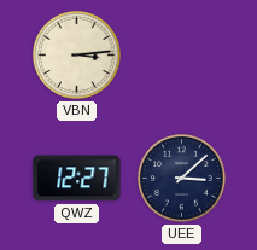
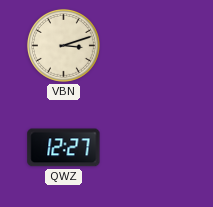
VBN: 3:14 -> 3:12 (63, 45)
UEE: 3:08 -> none (181, 178)
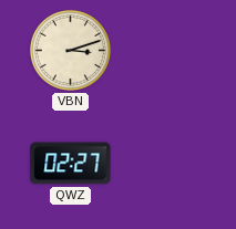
QWZ: 12:27 -> 02:27 (71, 164)
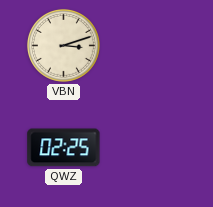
QWZ: 02:27 -> 02:25 (64, 148)
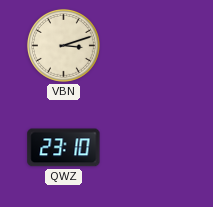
QWZ: 02:25 -> 23:10 (64, 148)
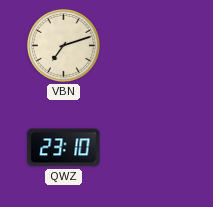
VBN: 3:12 -> 7:12 (63, 45)
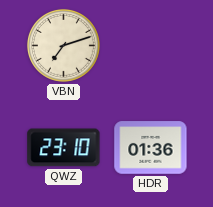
HDR: none -> 01:36 (151, 148)
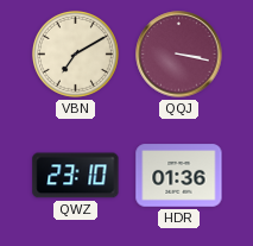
VBN: 7:12 -> 7:10 (75, 53)
QQJ: none -> 3:17 (179, 55)
